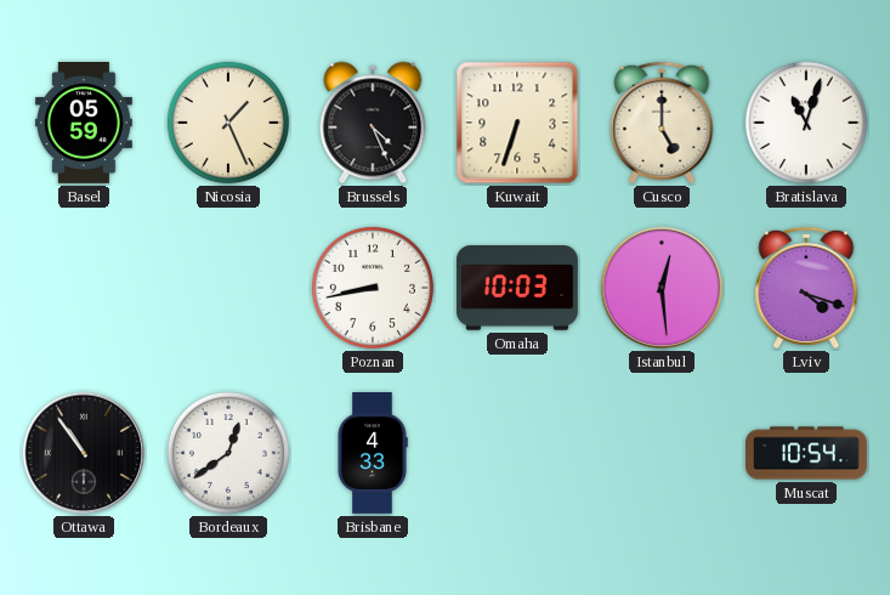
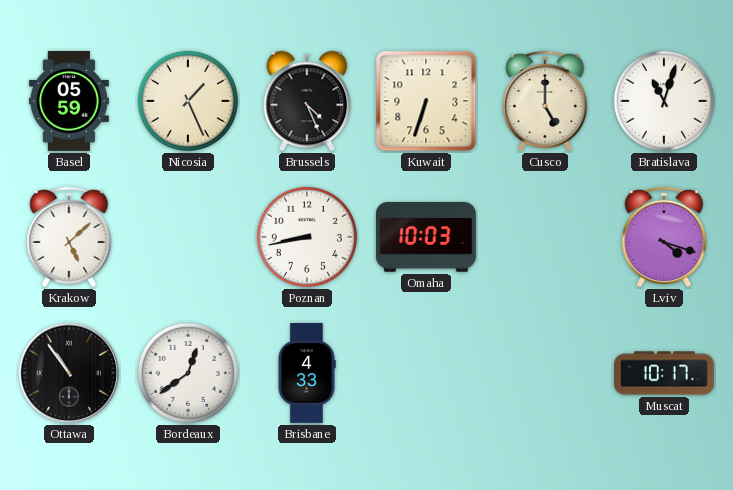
Krakow: none -> 5:08 (69, 237)
Istanbul: 12:29 -> none (662, 288)
Muscat: 10:54 -> 10:17 (665, 373)
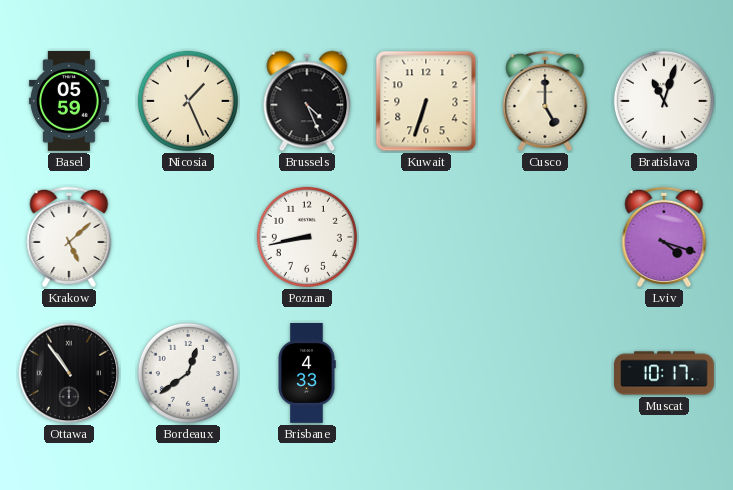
Omaha: 10:03 -> none (426, 237)
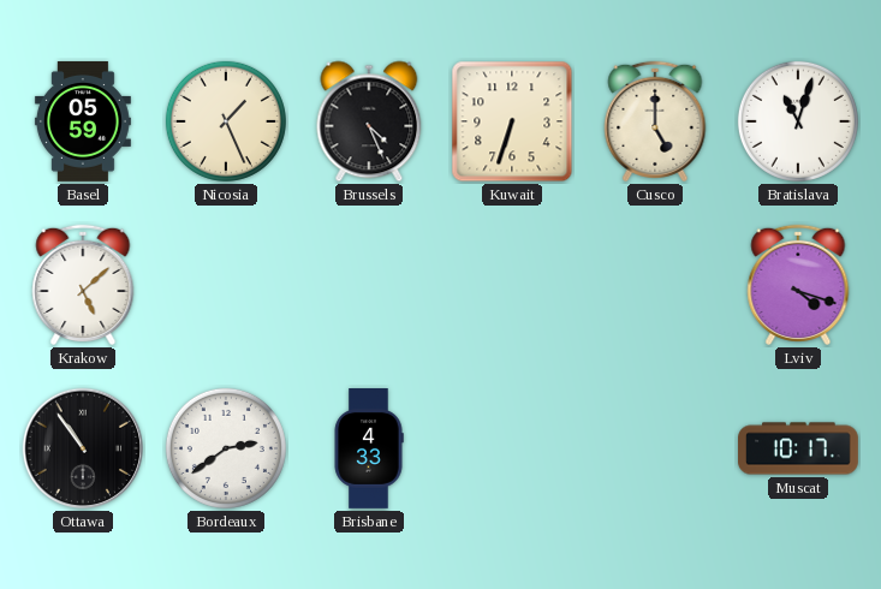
Poznan: 8:43 -> none (307, 237)
Bordeaux: 12:39 -> 2:39 (226, 448)
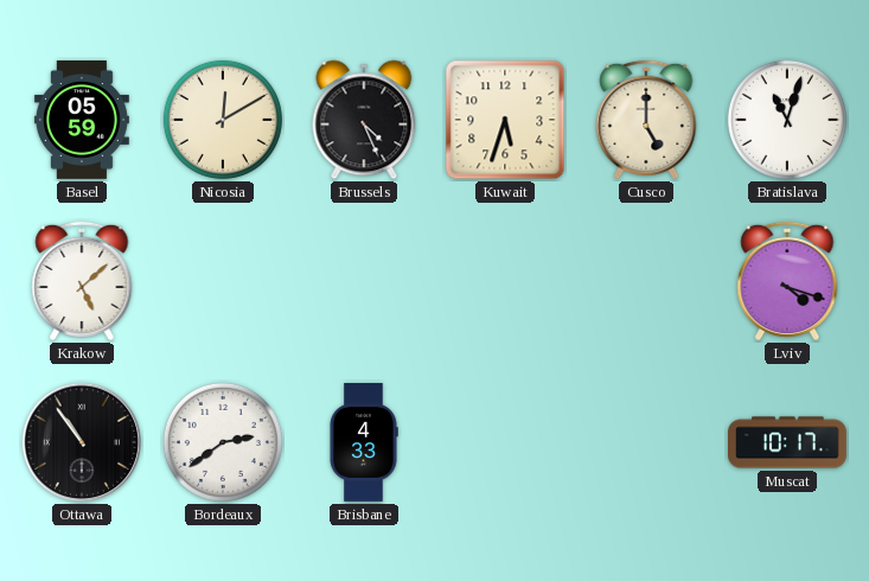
Nicosia: 1:26 -> 12:10 (223, 120)
Kuwait: 6:33 -> 5:33 (505, 120)
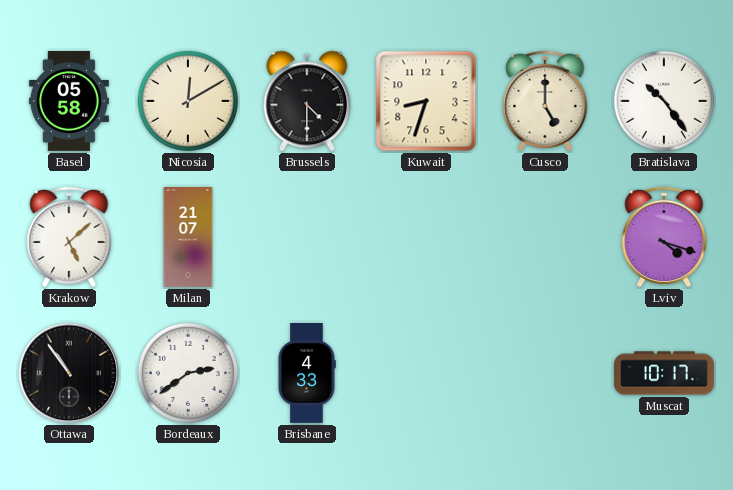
Basel: 05:59 -> 05:58 (69, 101)
Brussels: 4:26 -> 4:30 (307, 101)
Kuwait: 5:33 -> 8:33 (426, 101)
Bratislava: 11:03 -> 10:24 (664, 101)
Milan: none -> 21:07 (188, 238)
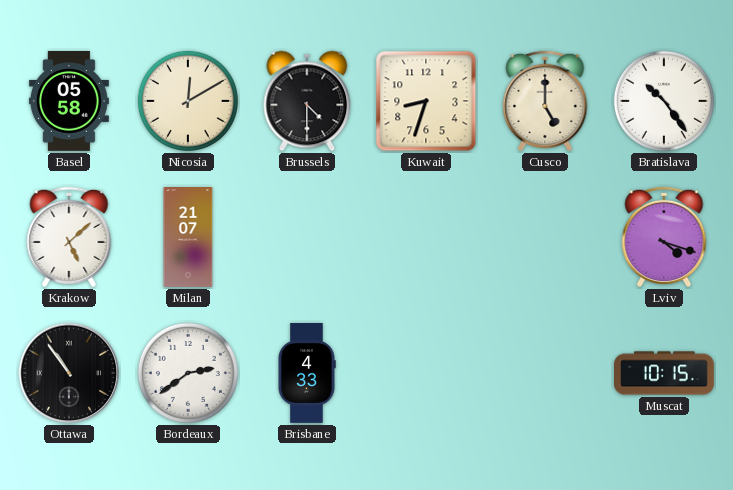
Muscat: 10:17 -> 10:15 (665, 373)
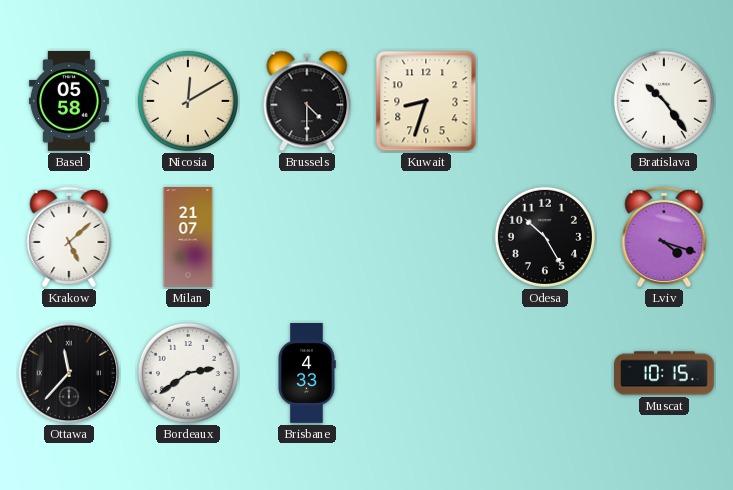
Cusco: 5:00 -> none (545, 101)
Odesa: none -> 10:25 (545, 237)
Ottawa: 10:54 -> 11:37 (69, 373)
